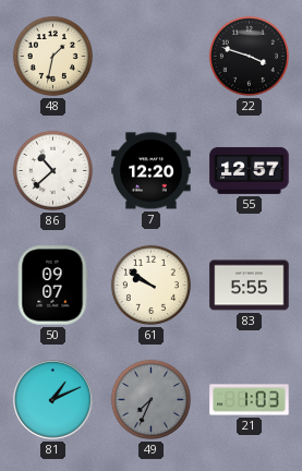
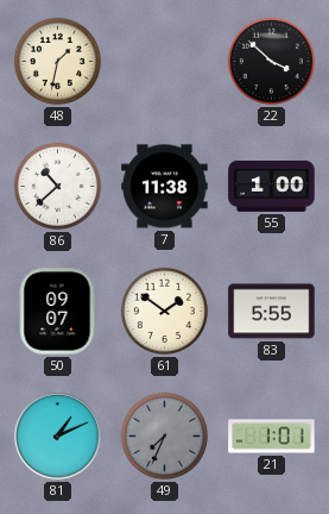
22: 3:48 -> 3:52 (271, 61)
7: 12:20 -> 11:38 (165, 187)
55: 12:57 -> 1:00 (272, 186)
61: 9:51 -> 1:51 (164, 311)
21: 1:03 -> 1:01 (272, 437)
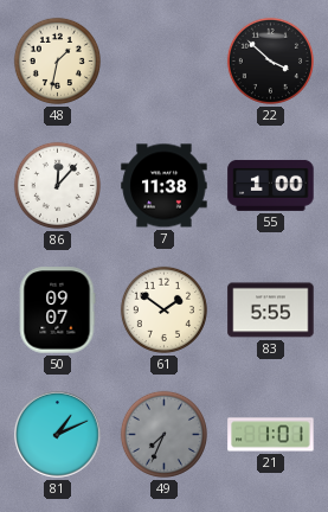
86: 10:38 -> 12:07 (57, 185)
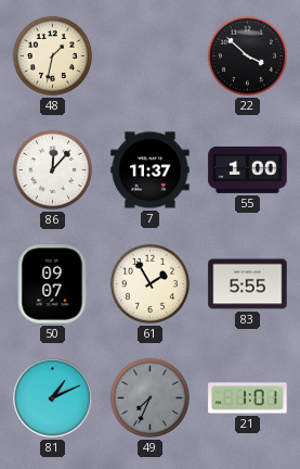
7: 11:38 -> 11:37 (151, 170)
61: 1:51 -> 1:55 (149, 283)
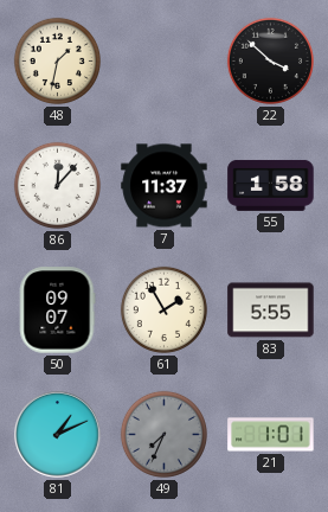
55: 1:00 -> 1:58 (271, 185)
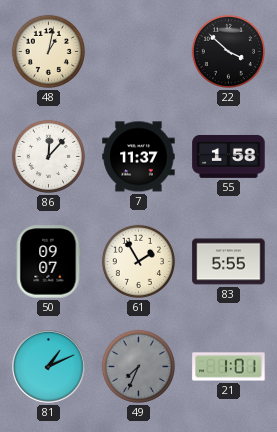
48: 1:32 -> 1:02 (48, 51)
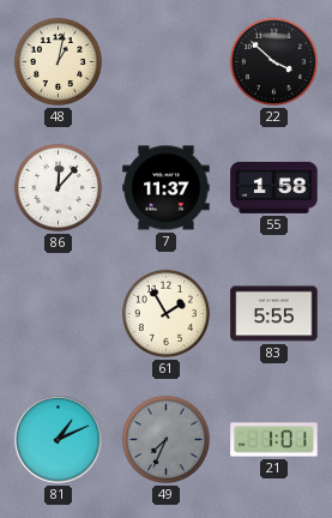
50: 09:07 -> none (48, 262)
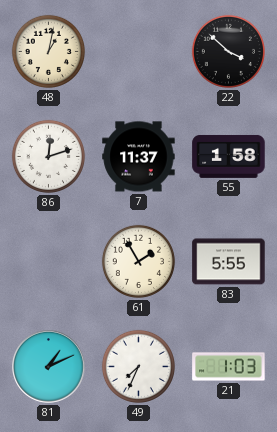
86: 12:07 -> 12:12 (48, 156)
49 dial: grey -> white (138, 366)
21: 1:01 -> 1:03 (229, 367)
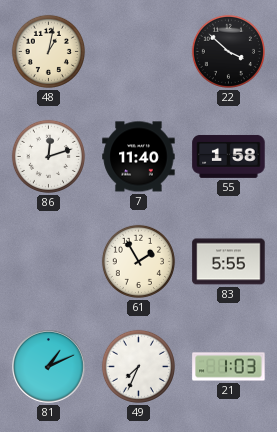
7: 11:37 -> 11:40 (139, 157)
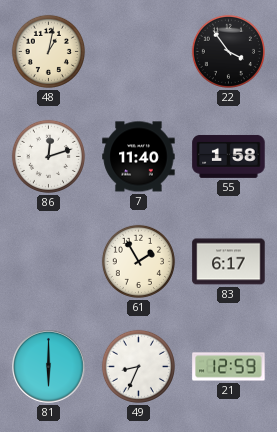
22: 3:52 -> 3:54 (228, 51)
83: 5:55 -> 6:17 (229, 262)
81: 1:11 -> 6:00 (49, 367)
49: 7:34 -> 8:34 (138, 366)
21: 1:03 -> 12:59 (229, 367)
